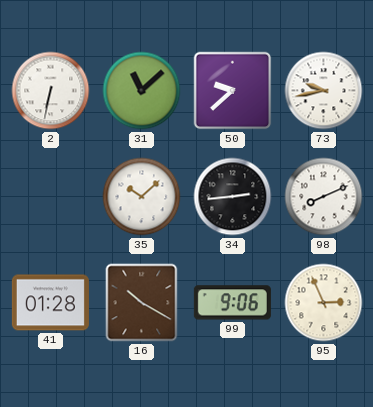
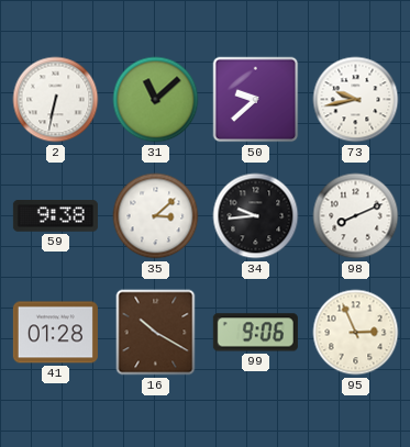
59: none -> 9:38 (55, 216)
35: 10:08 -> 3:08 (156, 216)
34: 2:44 -> 9:44 (256, 216)
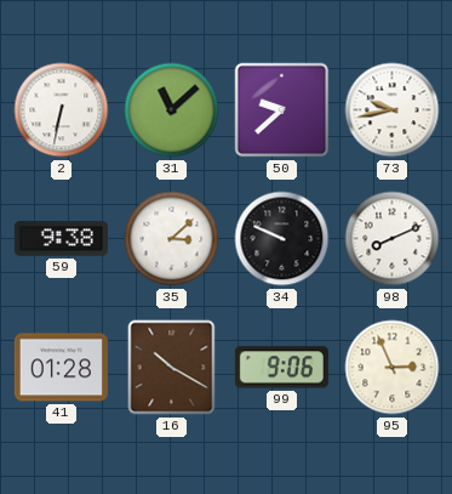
34: 9:44 -> 9:49 (282, 239)
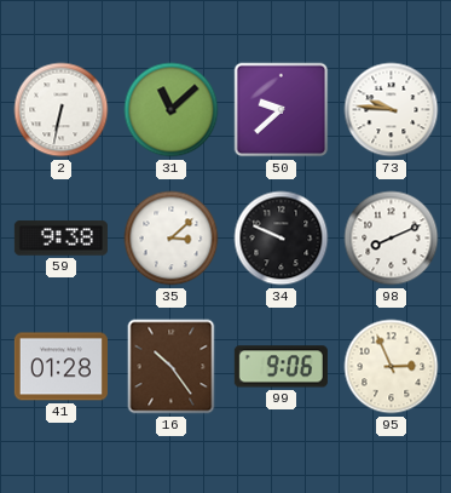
73: 9:43 -> 9:46 (392, 110)
16: 10:20 -> 10:24 (172, 367)
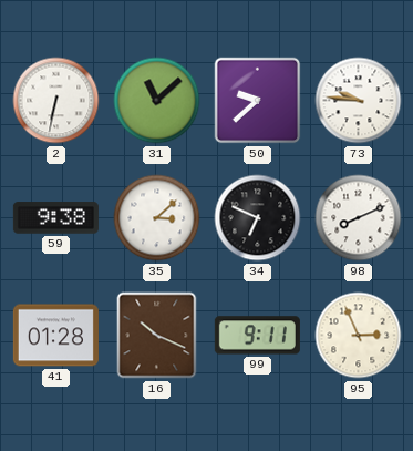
34: 9:49 -> 6:49 (258, 218)
16: 10:24 -> 10:19 (157, 336)
99: 9:06 -> 9:11 (257, 336)
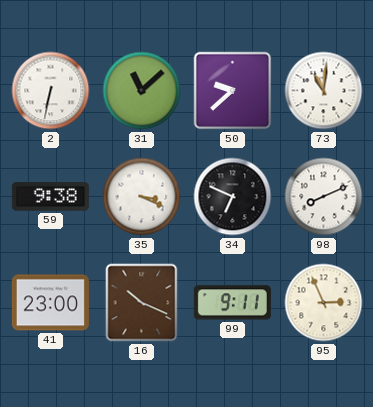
73: 9:46 -> 11:01 (324, 91)
35: 3:08 -> 3:19 (142, 197)
41: 01:28 -> 23:00 (50, 303)
